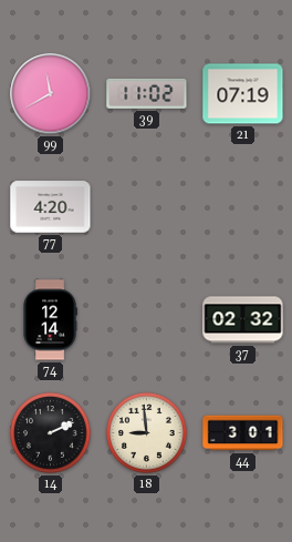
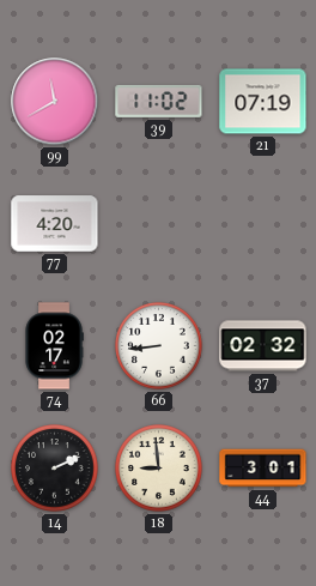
74: 12:14 -> 02:17 (54, 346)
66: none -> 8:44 (159, 346)
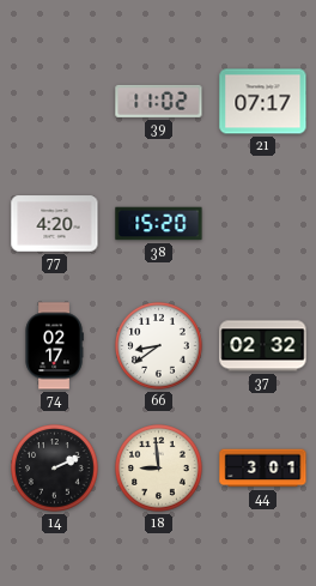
99: 11:40 -> none (55, 102)
21: 07:19 -> 07:17 (263, 102)
38: none -> 15:20 (159, 224)
66: 8:44 -> 8:39 (159, 346)
